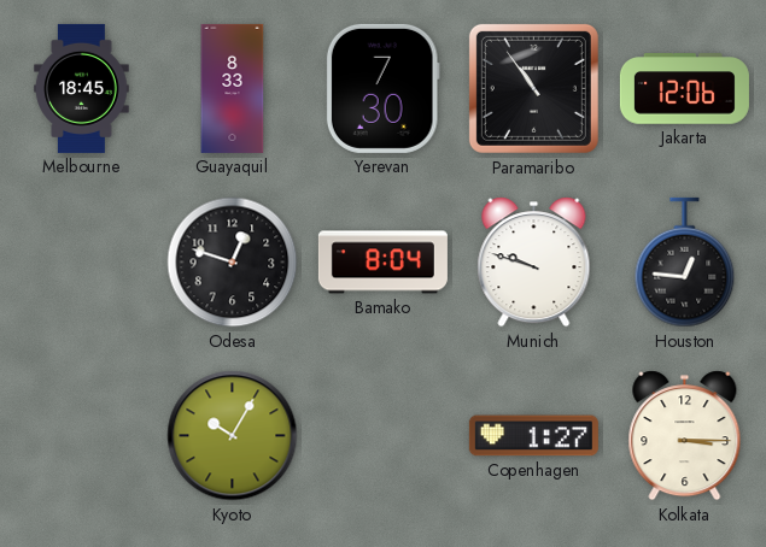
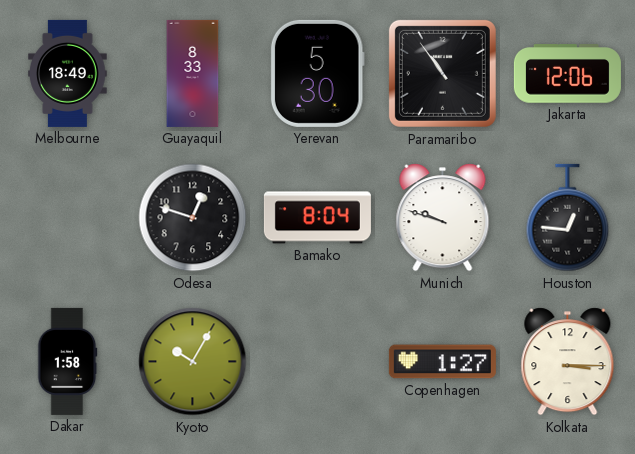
Melbourne: 18:45 -> 18:49 (68, 73)
Yerevan: 7:30 -> 5:30 (317, 73)
Dakar: none -> 1:58 (67, 361)
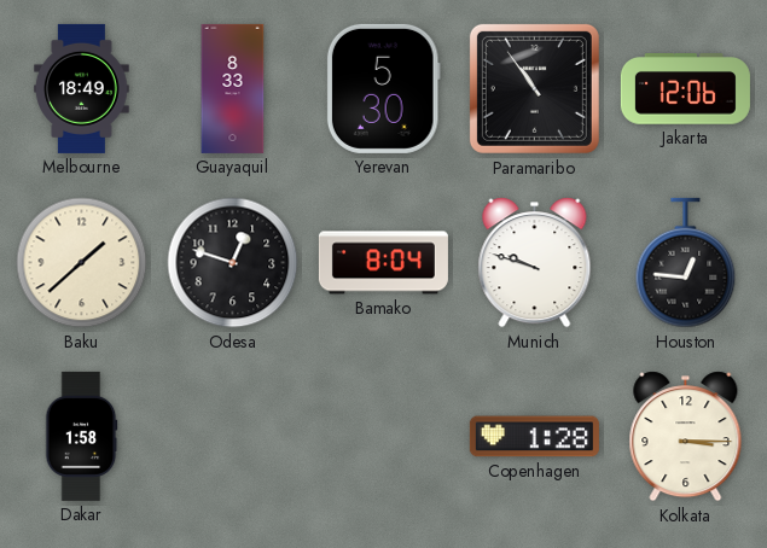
Baku: none -> 1:38 (82, 263)
Kyoto: 10:05 -> none (193, 362)
Copenhagen: 1:27 -> 1:28 (534, 437)
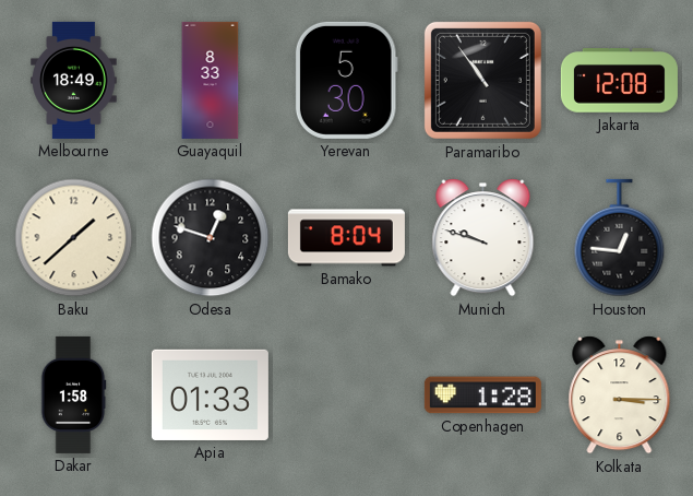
Jakarta: 12:06 -> 12:08 (619, 81)
Apia: none -> 01:33 (210, 394)
